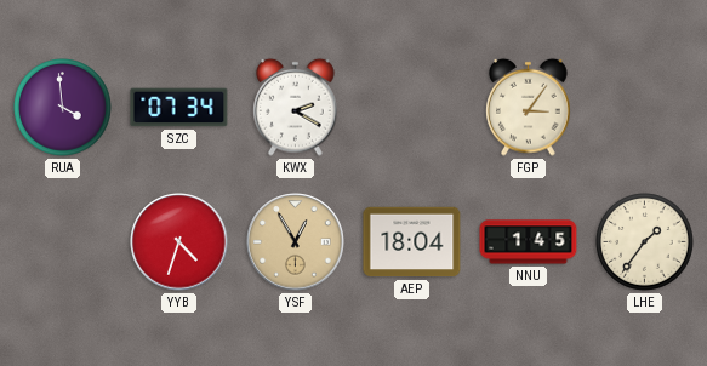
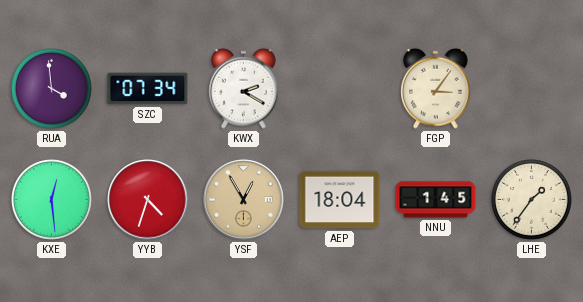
KXE: none -> 12:29 (52, 200)
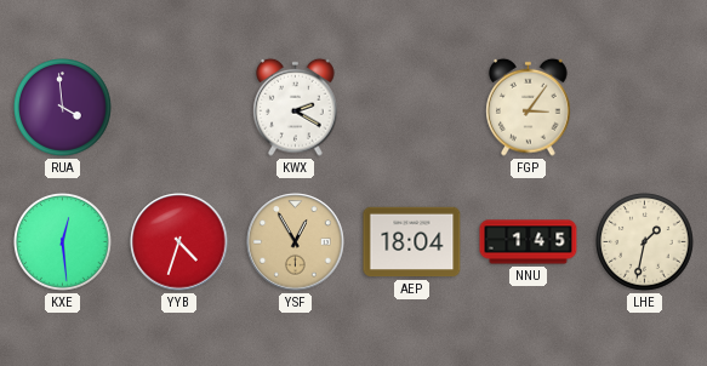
SZC: 07:34 -> none (148, 89)
LHE: 1:36 -> 1:32 (645, 242)
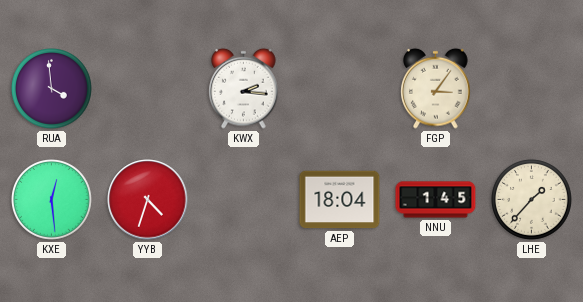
KWX: 2:20 -> 2:16 (244, 88)
YSF: 12:55 -> none (296, 242)
LHE: 1:32 -> 1:37 (532, 200)
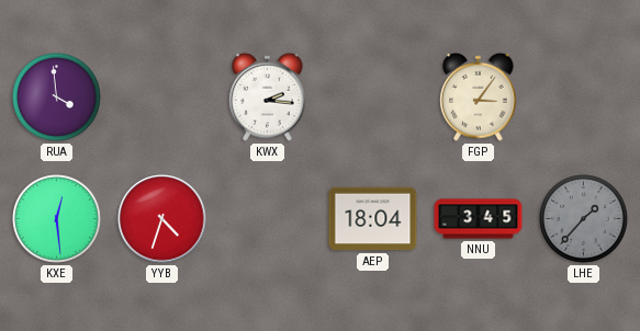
NNU: 1:45 -> 3:45 (479, 219)
LHE dial: cream -> grey (584, 219)
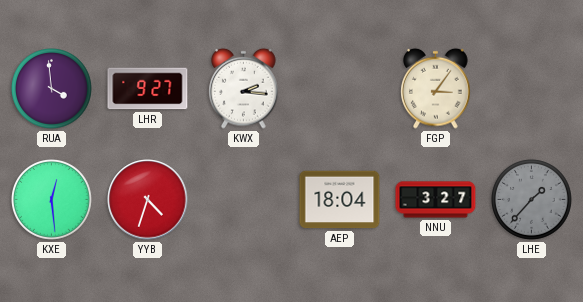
LHR: none -> 9:27 (148, 89)
NNU: 3:45 -> 3:27 (436, 200)
